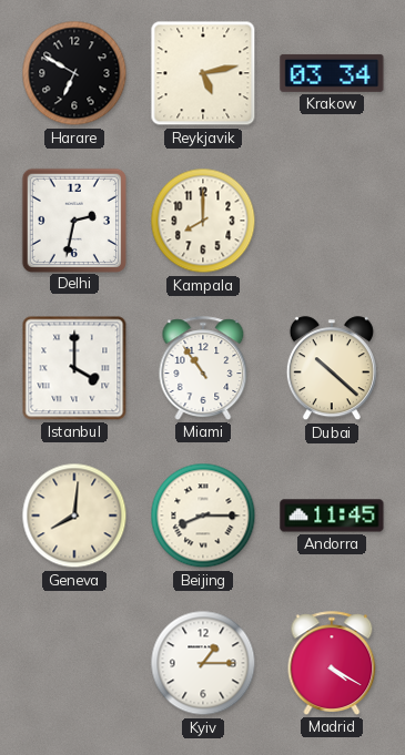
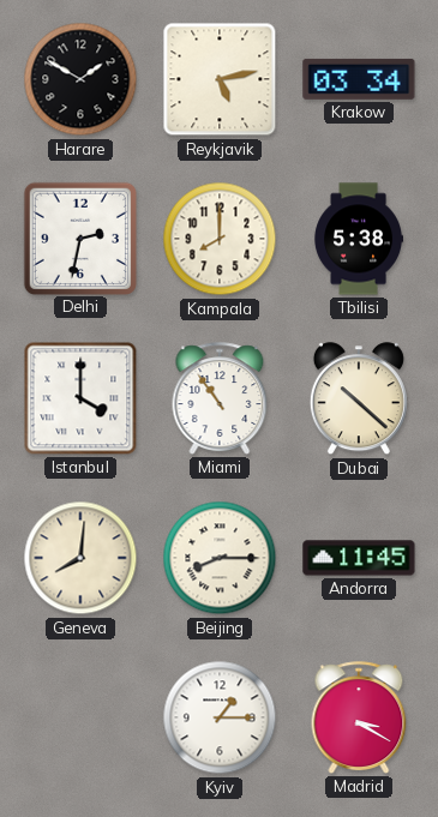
Harare: 6:50 -> 1:50 (80, 79)
Tbilisi: none -> 5:38 (358, 239)
Madrid: 4:20 -> 3:20 (359, 717)
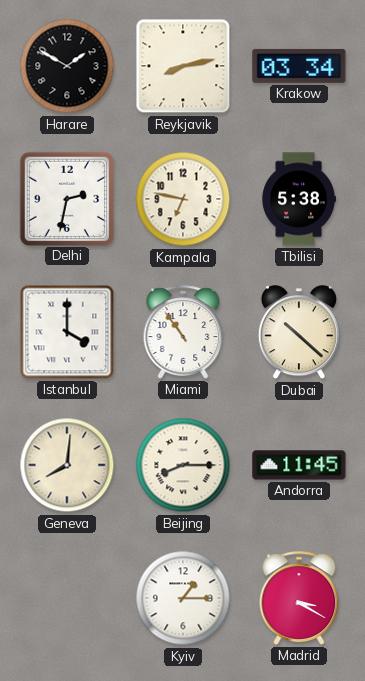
Reykjavik: 5:13 -> 8:13 (183, 66)
Kampala: 8:00 -> 6:47 (183, 199)
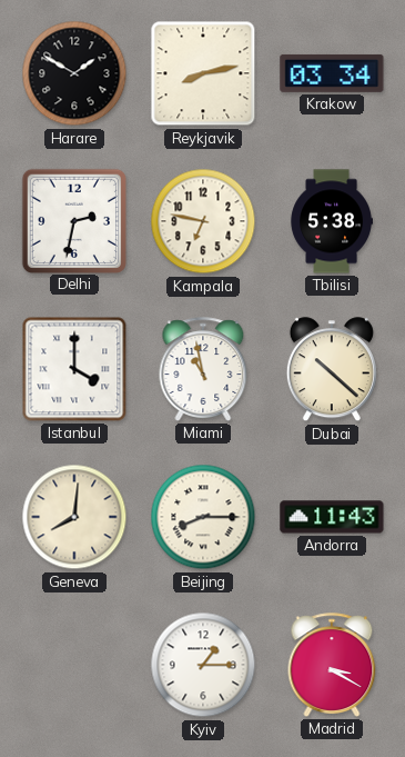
Miami: 10:54 -> 10:58 (203, 369)
Andorra: 11:45 -> 11:43 (332, 517)
